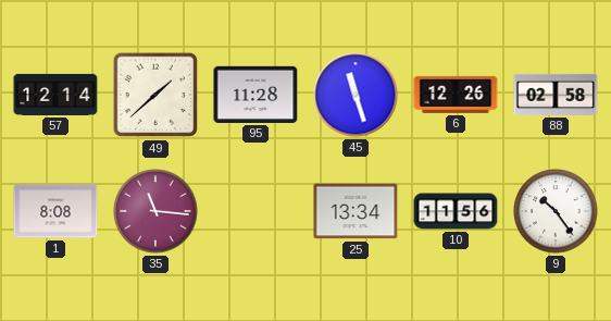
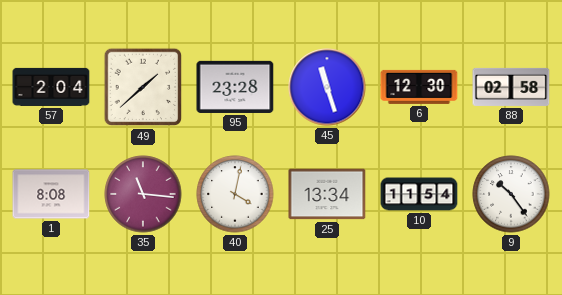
57: 12:14 -> 2:04 (51, 87)
95: 11:28 -> 23:28 (235, 87)
6: 12:26 -> 12:30 (419, 87)
40: none -> 4:02 (235, 194)
10: 11:56 -> 11:54 (419, 194)
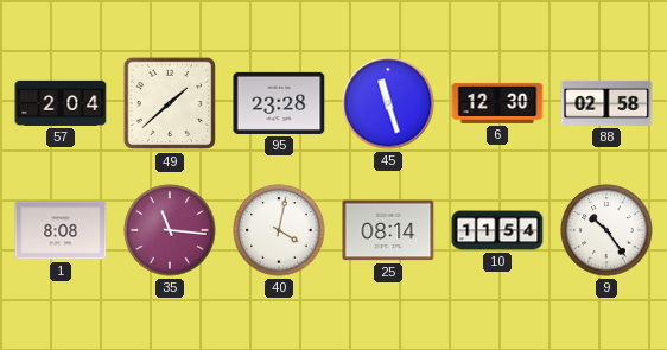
25: 13:34 -> 08:14 (388, 230)
